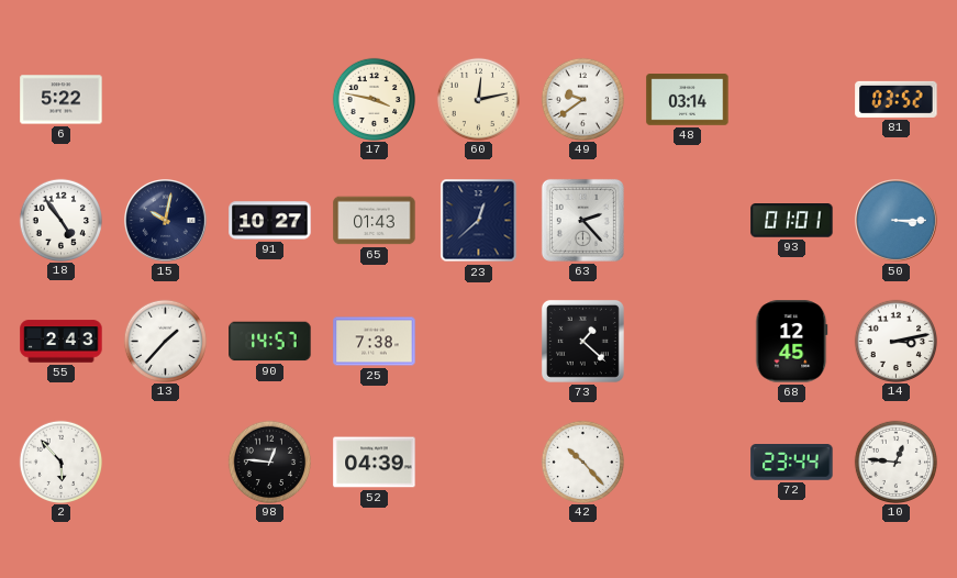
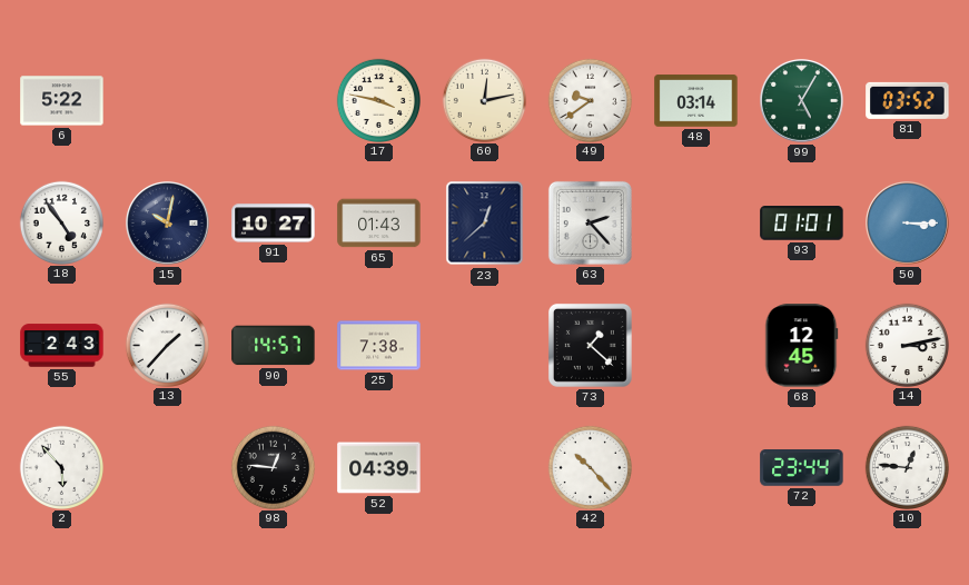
99: none -> 5:05 (802, 101)
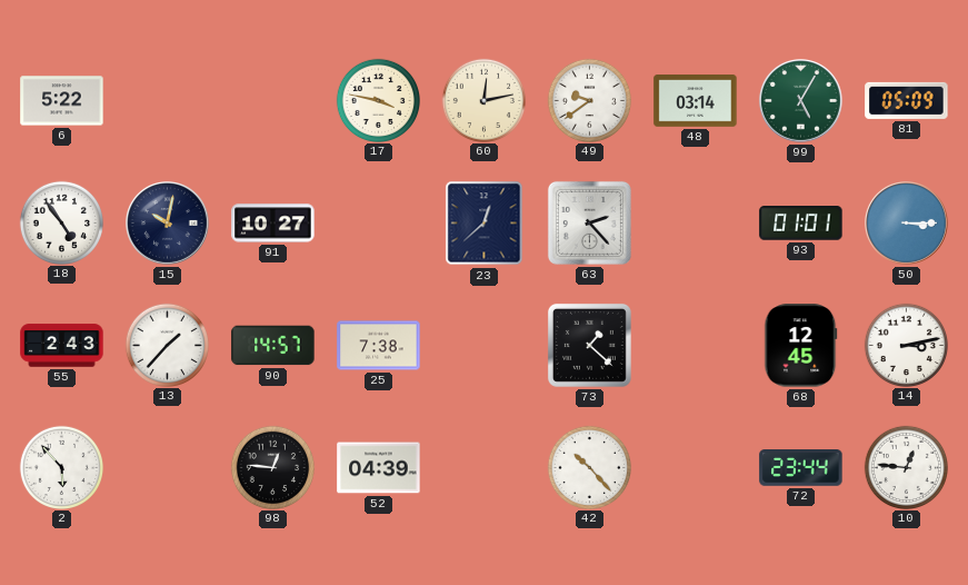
81: 03:52 -> 05:09 (907, 100)
65: 01:43 -> none (379, 224)
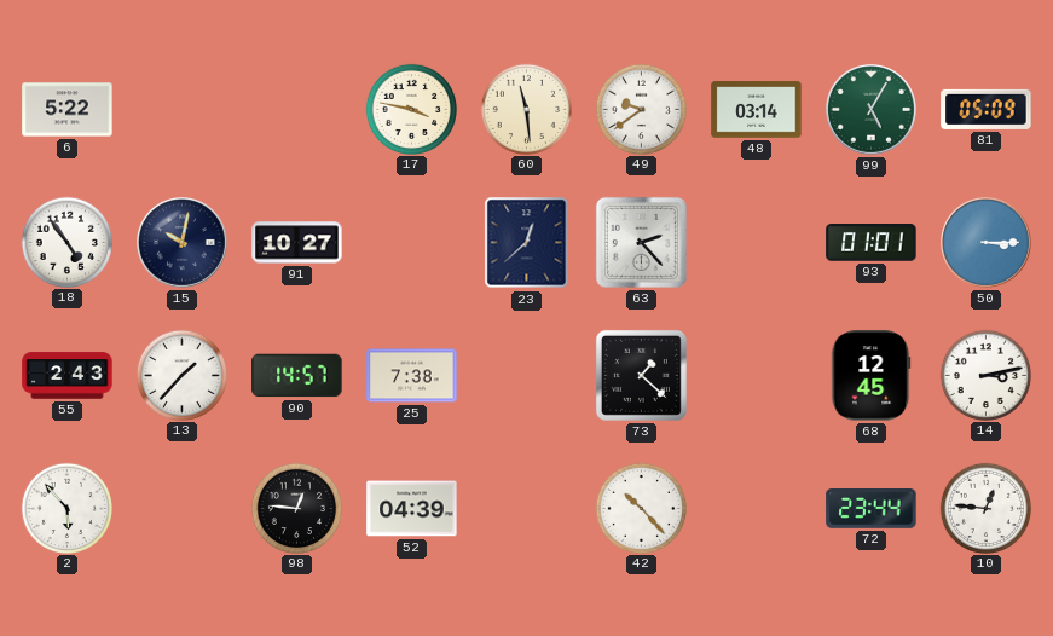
60: 12:13 -> 11:29 (526, 109)
